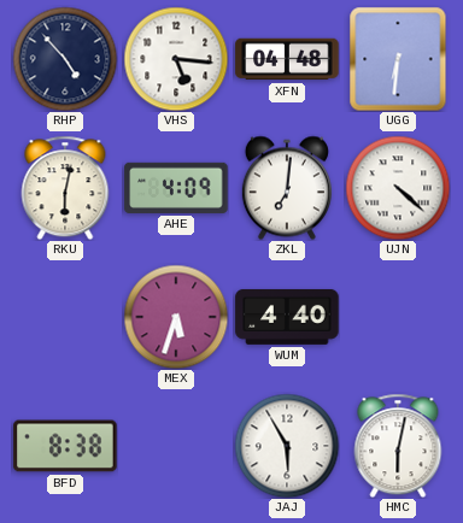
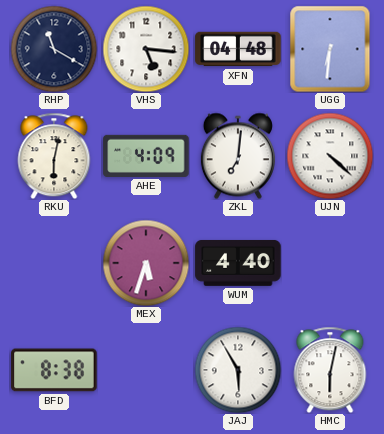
RHP: 4:53 -> 11:20 (54, 49)
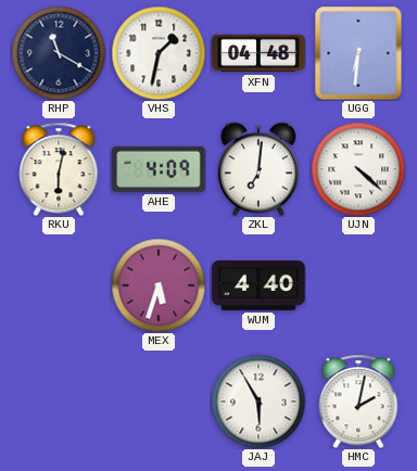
VHS: 5:16 -> 1:32 (159, 53)
BFD: 8:38 -> none (54, 370)
HMC: 6:02 -> 2:02 (358, 402)
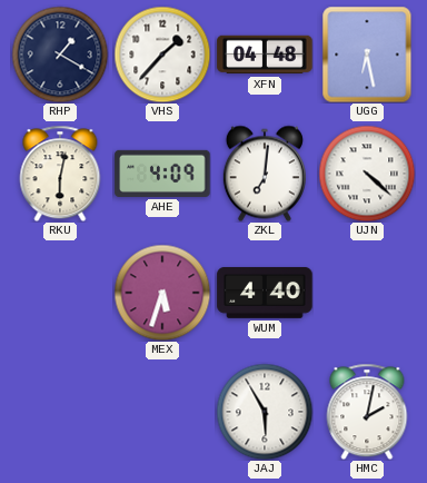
RHP: 11:20 -> 1:20 (60, 55)
VHS: 1:32 -> 1:37 (162, 55)
UGG: 6:31 -> 6:28 (367, 55)
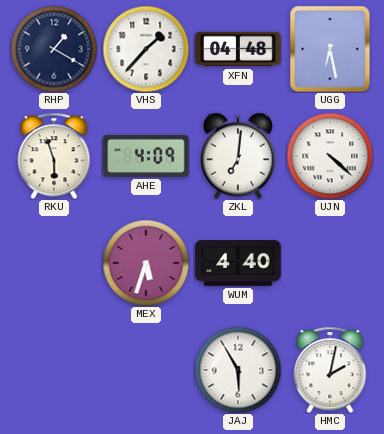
RKU: 6:02 -> 5:57 (54, 156)
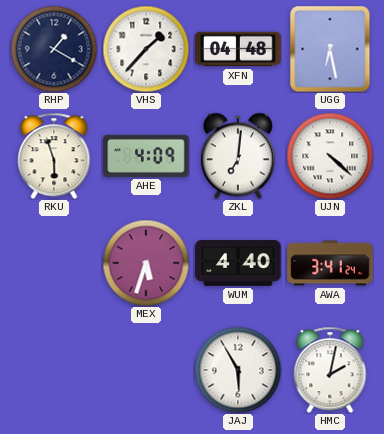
AWA: none -> 3:41 (330, 263)
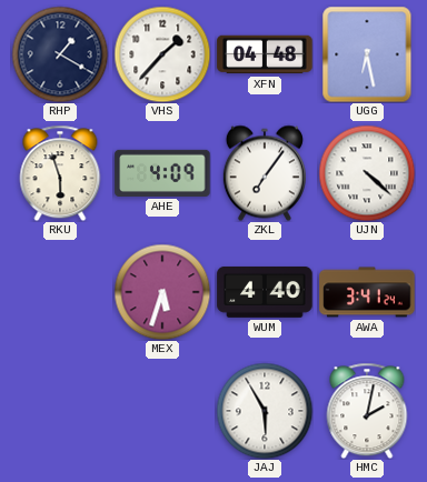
ZKL: 7:01 -> 7:06 (265, 173)
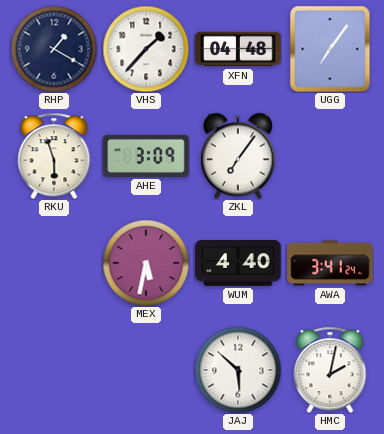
UGG: 6:28 -> 7:06 (330, 49)
AHE: 4:09 -> 3:09 (146, 156)
UJN: 4:22 -> none (367, 173)
MEX: 5:33 -> 5:32 (146, 263)
JAJ: 5:55 -> 5:52 (238, 370)
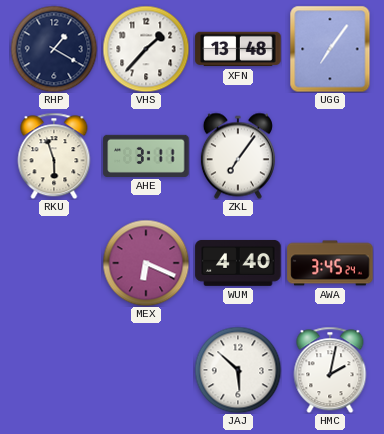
XFN: 04:48 -> 13:48 (238, 49)
AHE: 3:09 -> 3:11 (146, 156)
MEX: 5:32 -> 6:19 (146, 263)
AWA: 3:41 -> 3:45 (330, 263)
